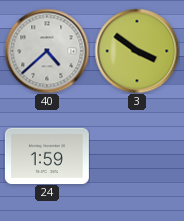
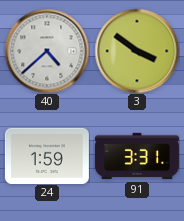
91: none -> 3:31 (137, 156)
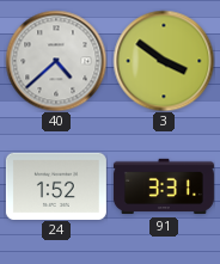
24: 1:59 -> 1:52 (56, 185)
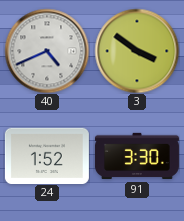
40: 4:38 -> 4:41 (47, 51)
91: 3:31 -> 3:30 (137, 156)
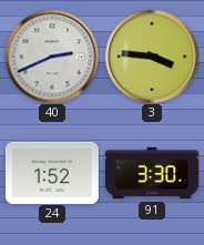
40: 4:41 -> 2:41 (52, 57)
3: 3:51 -> 3:46 (152, 57)
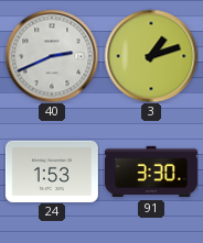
3: 3:46 -> 1:12 (151, 56)
24: 1:52 -> 1:53 (52, 170)
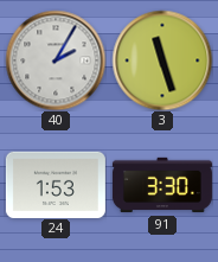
40: 2:41 -> 2:05 (56, 60)
3: 1:12 -> 11:27 (162, 60)
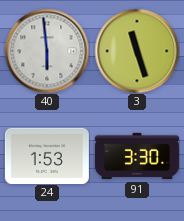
40: 2:05 -> 5:59 (47, 51)
